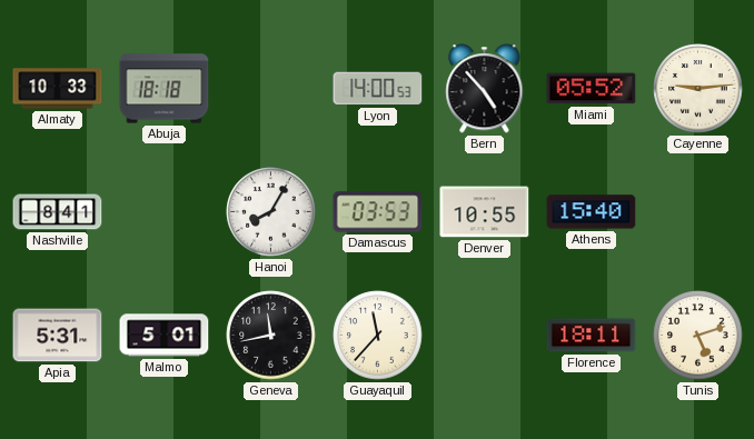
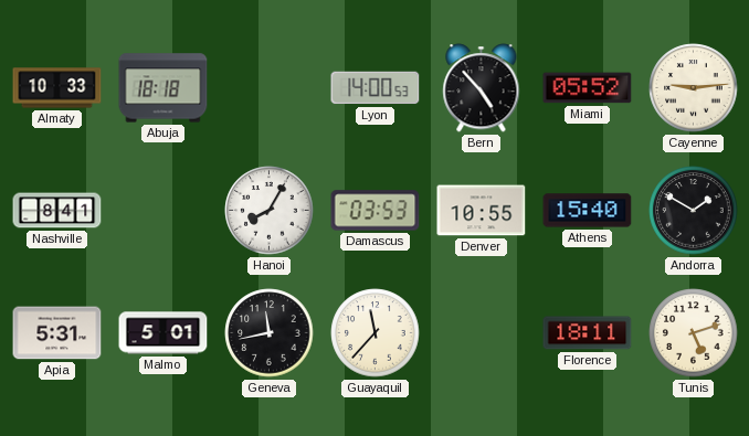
Andorra: none -> 1:50 (694, 211)
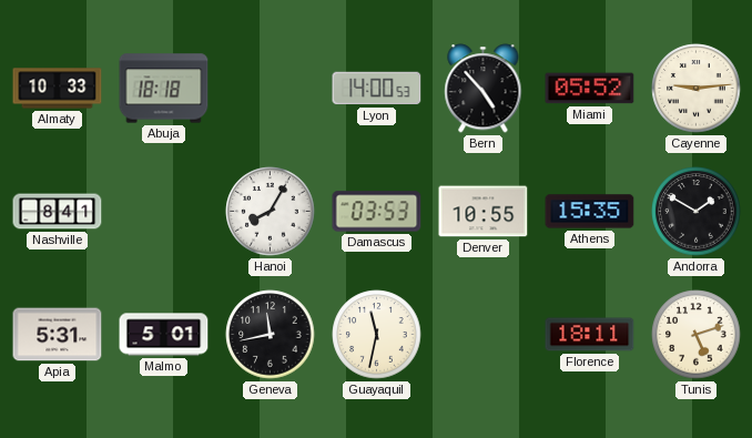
Athens: 15:40 -> 15:35 (590, 212)
Guayaquil: 11:37 -> 11:32 (377, 335)
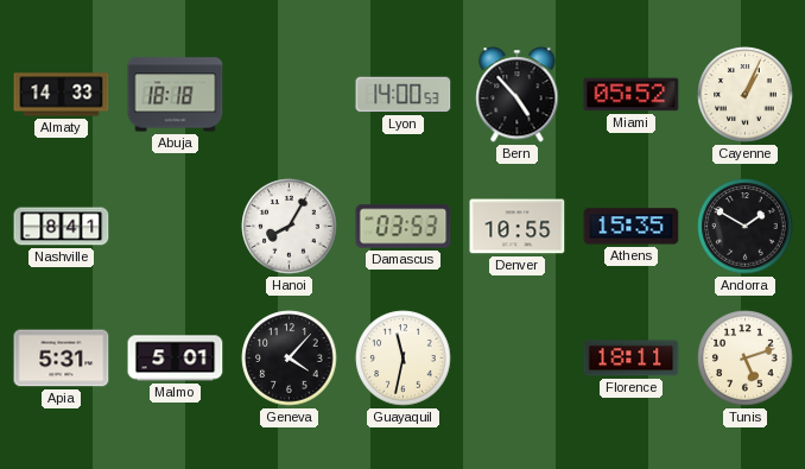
Almaty: 10:33 -> 14:33 (62, 95)
Cayenne: 9:14 -> 1:04 (746, 95)
Geneva: 11:43 -> 4:07 (290, 359)
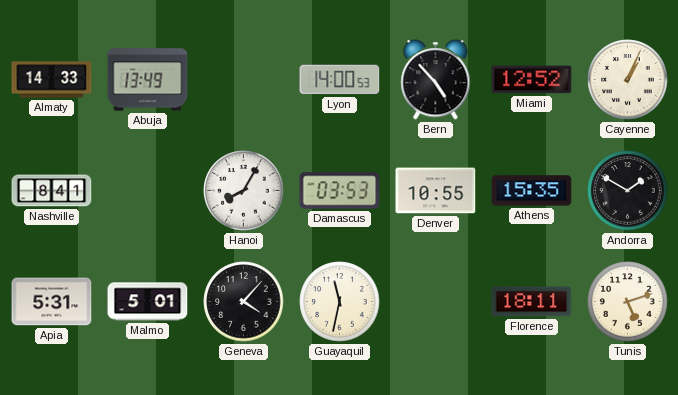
Abuja: 18:18 -> 13:49 (148, 80)
Miami: 05:52 -> 12:52 (532, 80)
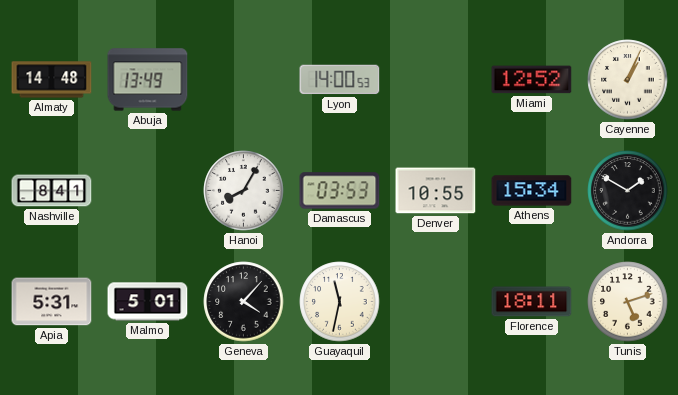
Almaty: 14:33 -> 14:48 (52, 80)
Bern: 4:53 -> none (436, 80)
Athens: 15:35 -> 15:34 (532, 191)
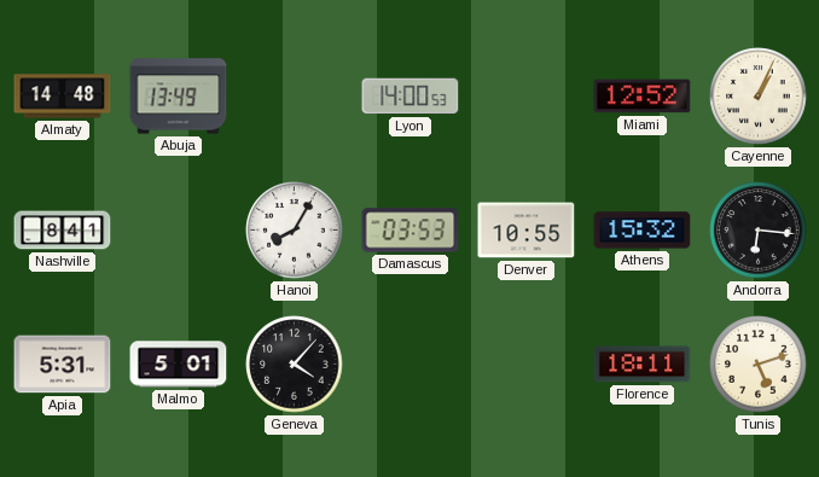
Athens: 15:34 -> 15:32 (643, 231)
Andorra: 1:50 -> 6:16 (759, 231)
Guayaquil: 11:32 -> none (340, 302)
